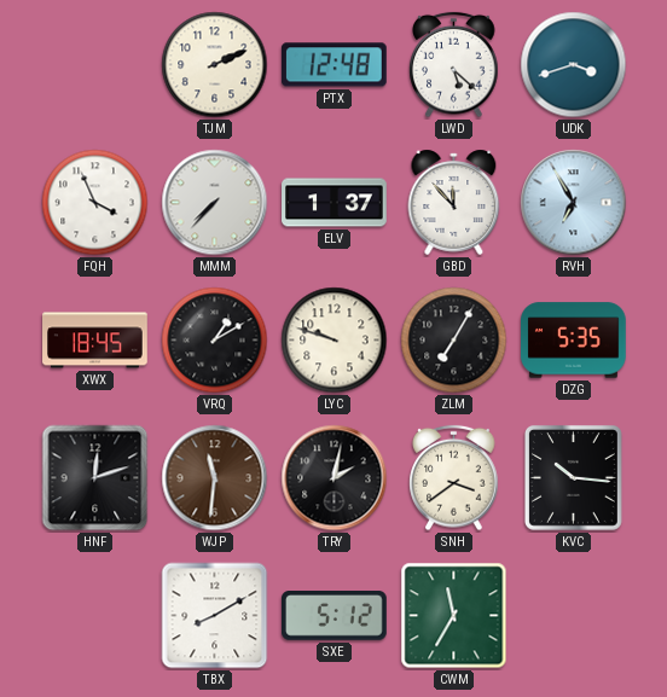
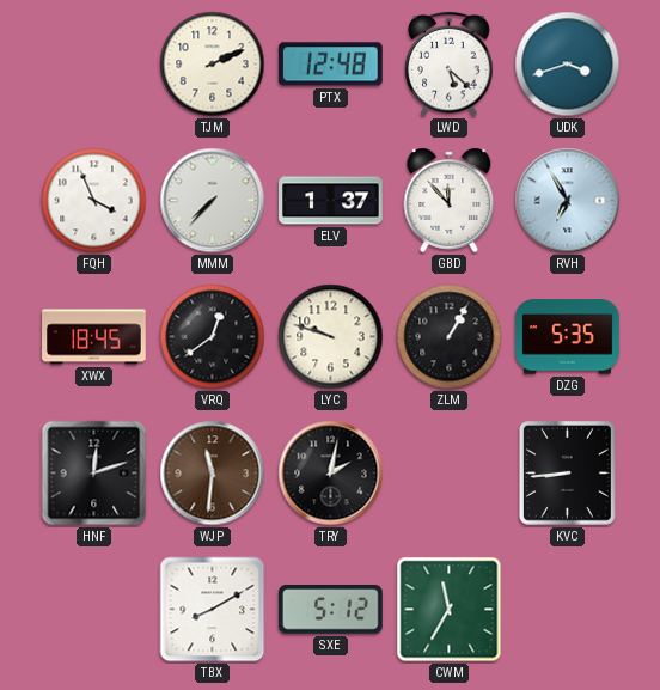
VRQ: 1:10 -> 12:39 (213, 337)
ZLM: 7:05 -> 1:05 (450, 337)
SNH: 3:39 -> none (454, 478)
KVC: 10:16 -> 8:44 (567, 472)
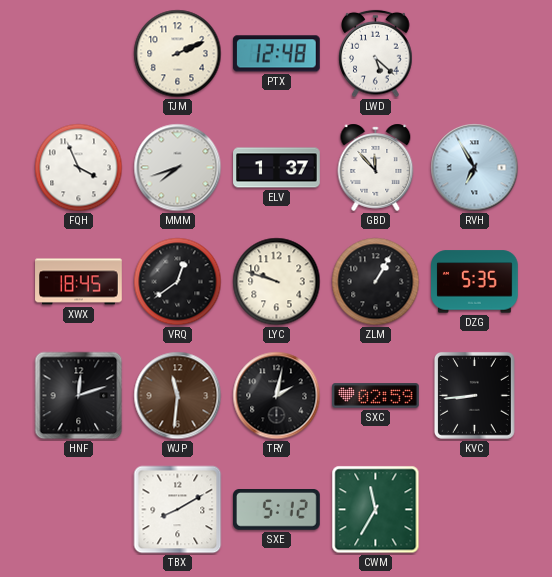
UDK: 3:42 -> none (568, 65)
MMM: 7:37 -> 7:42 (178, 168)
SXC: none -> 02:59 (376, 396)
